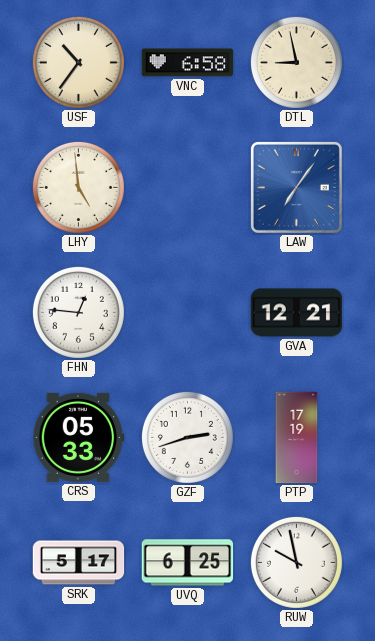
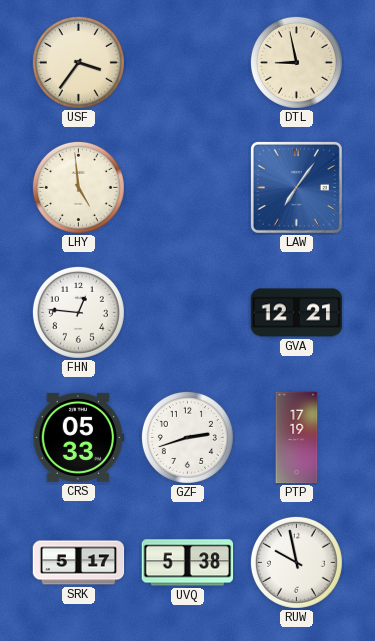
USF: 10:36 -> 3:36 (78, 62)
VNC: 6:58 -> none (188, 63)
UVQ: 6:25 -> 5:38 (188, 563)
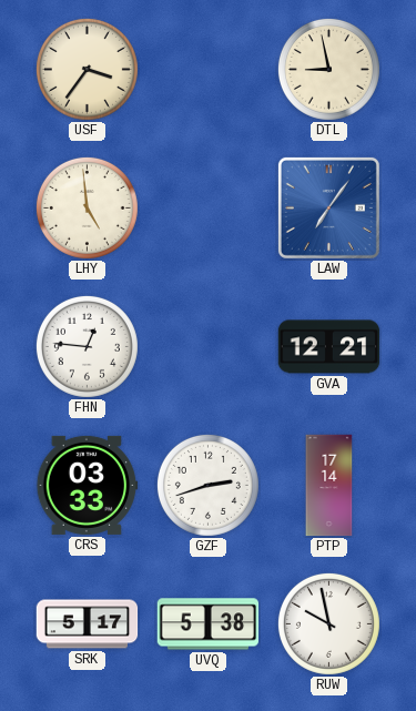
CRS: 05:33 -> 03:33 (88, 485)
PTP: 17:19 -> 17:14 (329, 486)
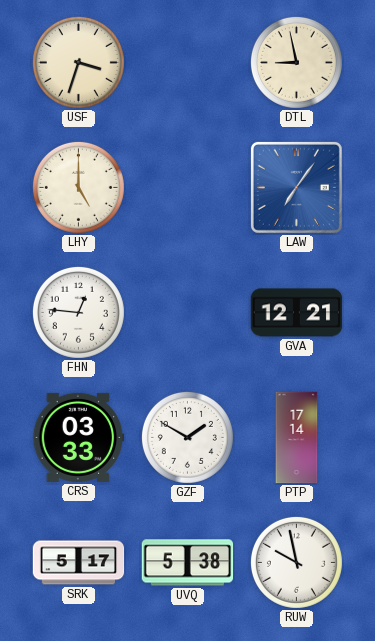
USF: 3:36 -> 3:33 (78, 62)
LHY: 4:59 -> 5:00 (78, 187)
GZF: 2:42 -> 1:50 (187, 437)
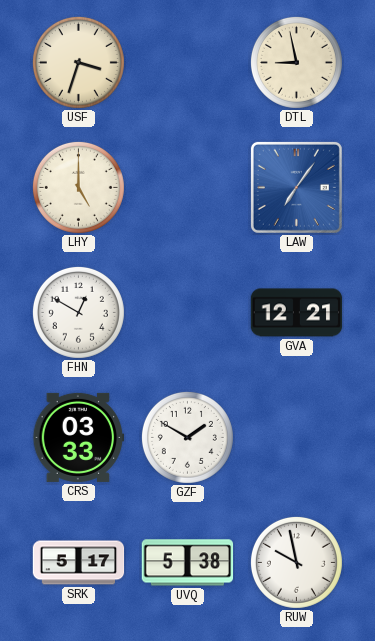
FHN: 12:46 -> 12:50 (78, 312)
PTP: 17:14 -> none (297, 438)
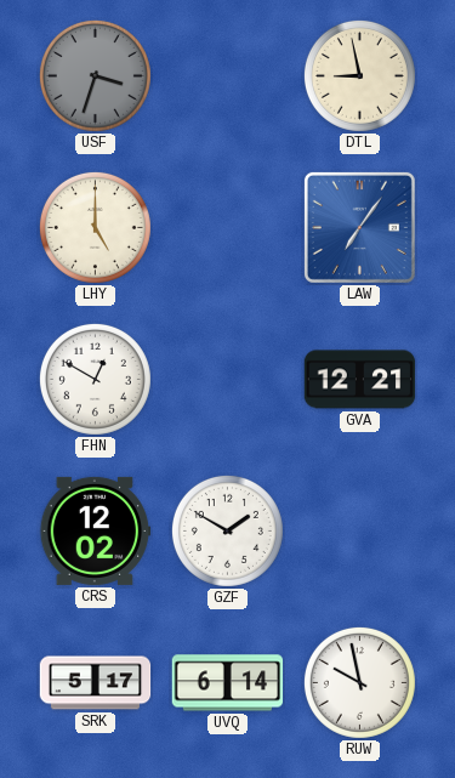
USF dial: cream -> grey (95, 75)
CRS: 03:33 -> 12:02 (96, 530)
UVQ: 5:38 -> 6:14 (228, 683)
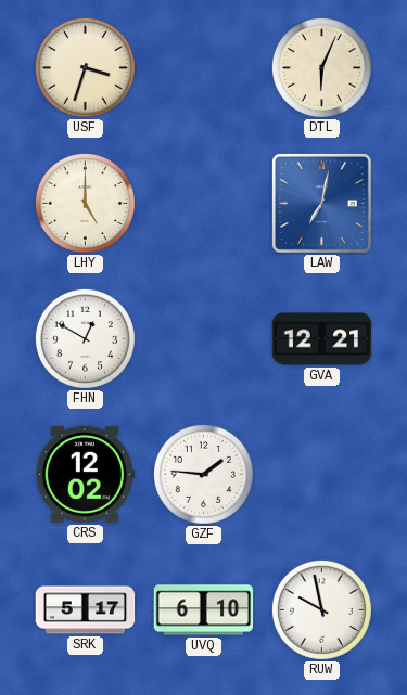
USF dial: grey -> cream (85, 67)
DTL: 8:58 -> 6:04 (321, 67)
LAW: 7:06 -> 7:02 (321, 203)
GZF: 1:50 -> 1:46 (203, 474)
UVQ: 6:14 -> 6:10 (204, 610)
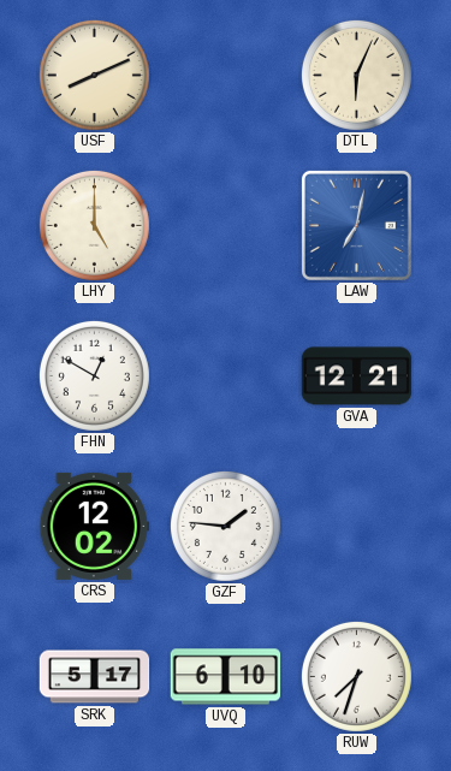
USF: 3:33 -> 8:11 (94, 75)
RUW: 9:58 -> 7:33 (356, 676)
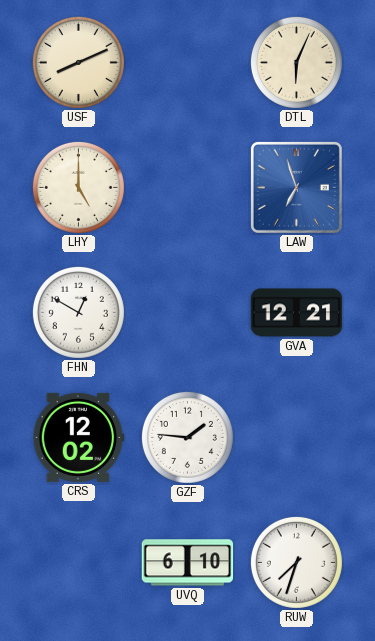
LAW: 7:02 -> 6:57 (296, 187)
SRK: 5:17 -> none (95, 677)
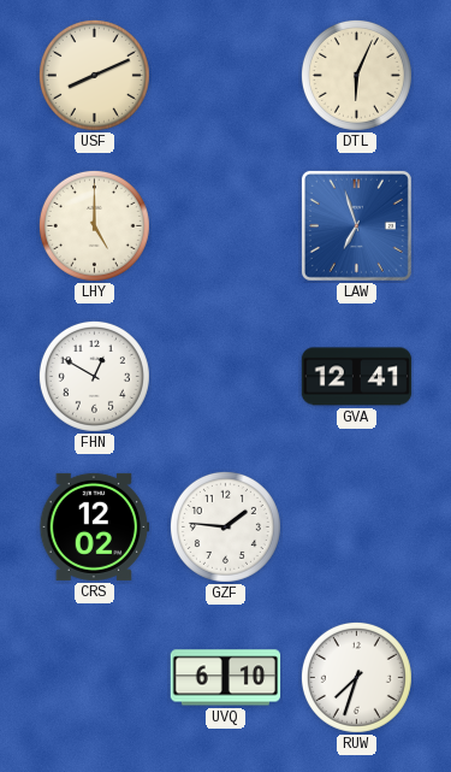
GVA: 12:21 -> 12:41 (357, 377)
